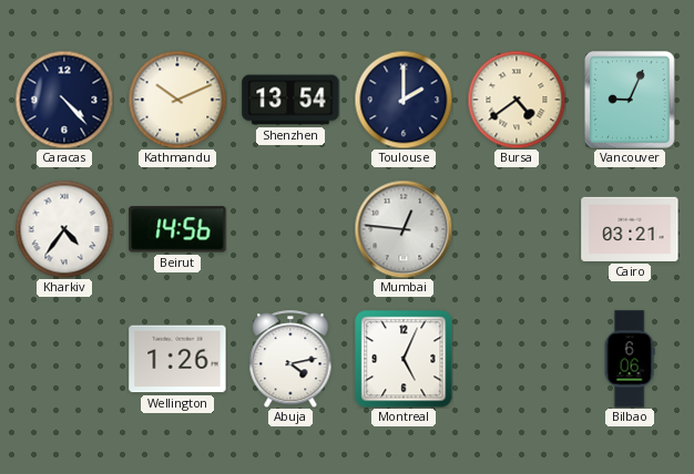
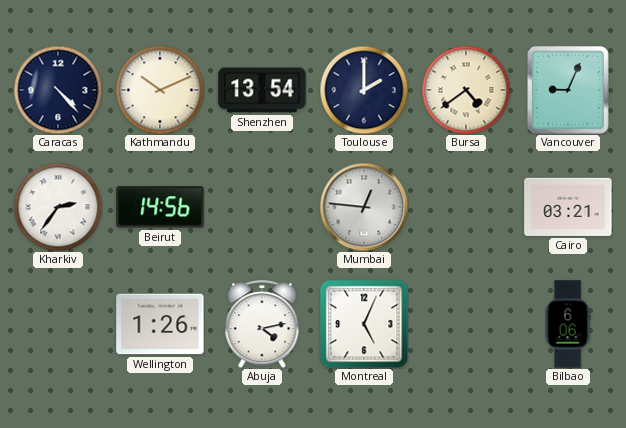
Kharkiv: 4:36 -> 2:36 (58, 207)
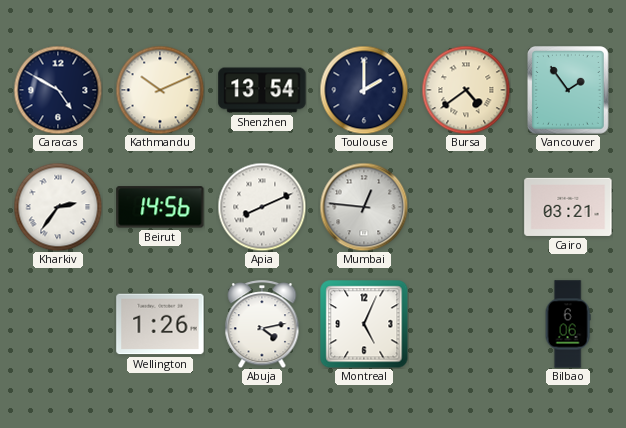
Caracas: 4:23 -> 4:50 (58, 90)
Vancouver: 9:04 -> 1:54 (569, 91)
Apia: none -> 8:11 (262, 207)
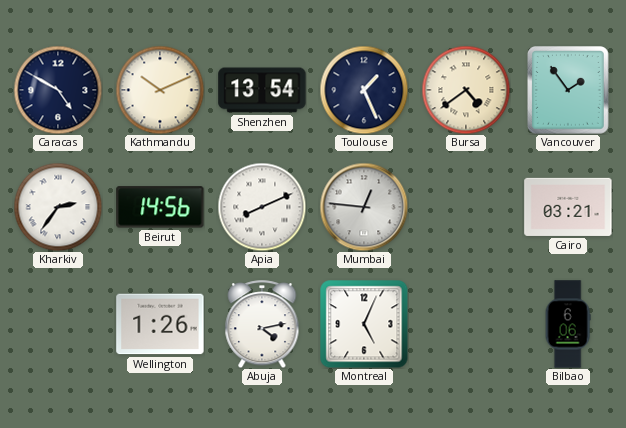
Toulouse: 2:00 -> 1:26 (364, 90)
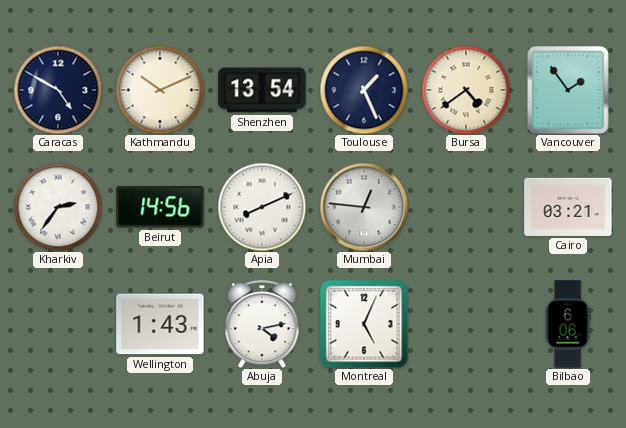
Wellington: 1:26 -> 1:43 (160, 324)
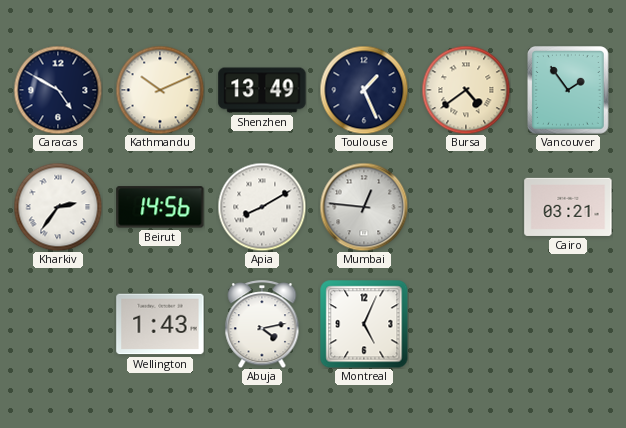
Shenzhen: 13:54 -> 13:49 (262, 90)
Apia: 8:11 -> 8:10 (262, 207)
Bilbao: 6:06 -> none (568, 324)
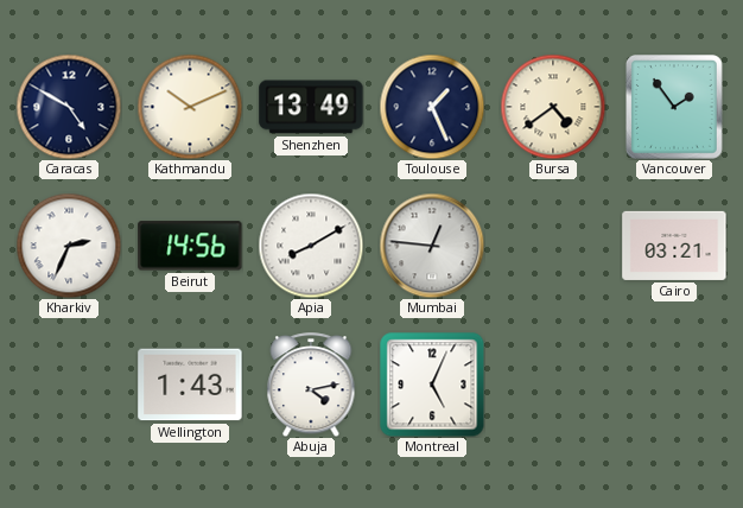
Kharkiv: 2:36 -> 2:34 (69, 246)
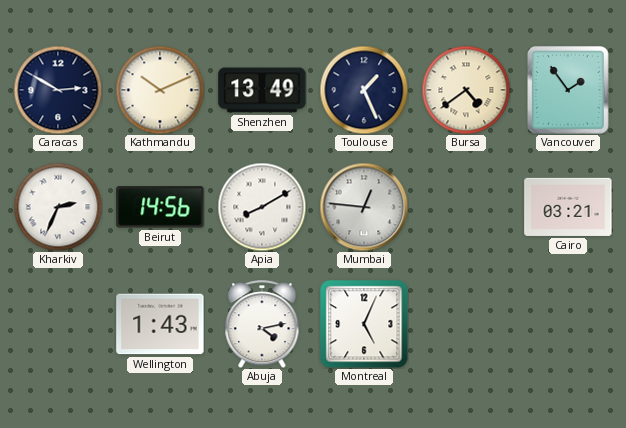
Caracas: 4:50 -> 2:50 (58, 90)
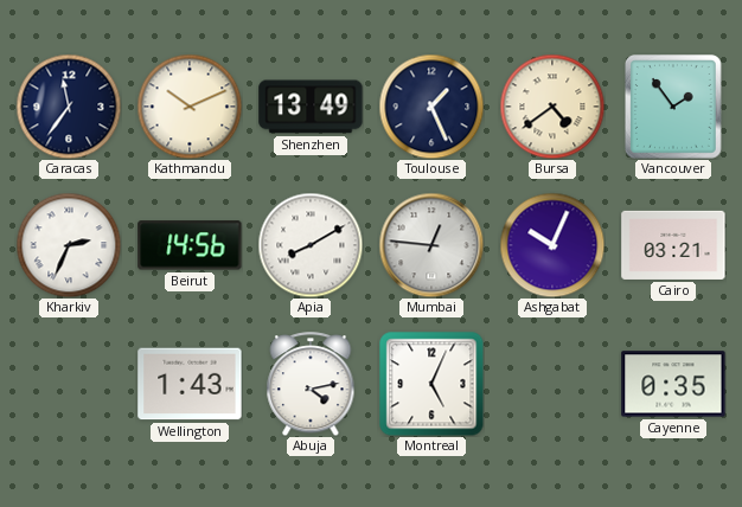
Caracas: 2:50 -> 11:36 (69, 107)
Ashgabat: none -> 10:04 (552, 245)
Cayenne: none -> 0:35 (673, 384)
